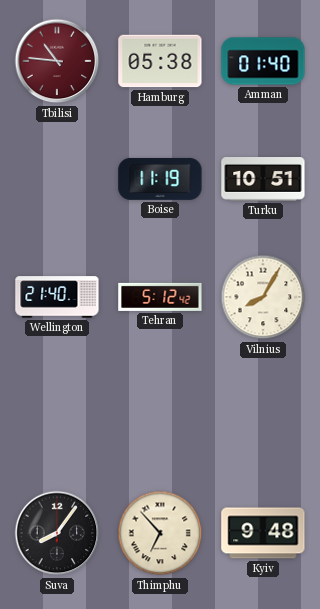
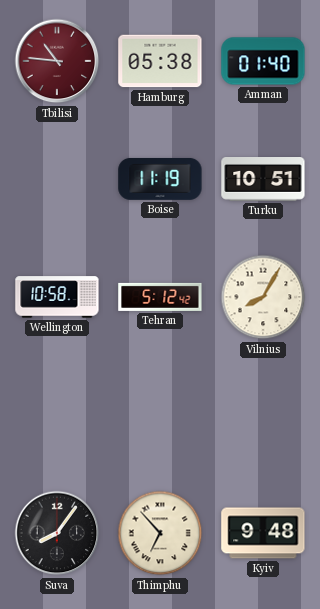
Wellington: 21:40 -> 10:58 (57, 297)
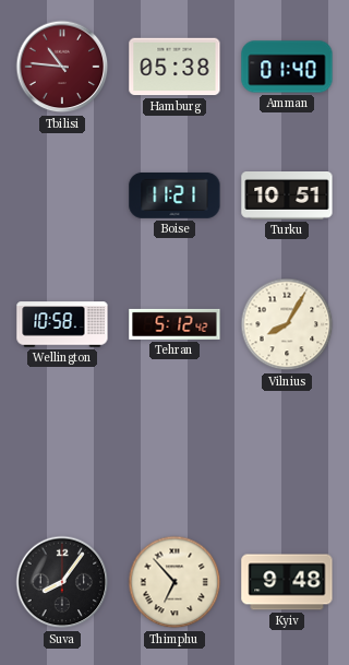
Boise: 11:19 -> 11:21 (174, 195)
